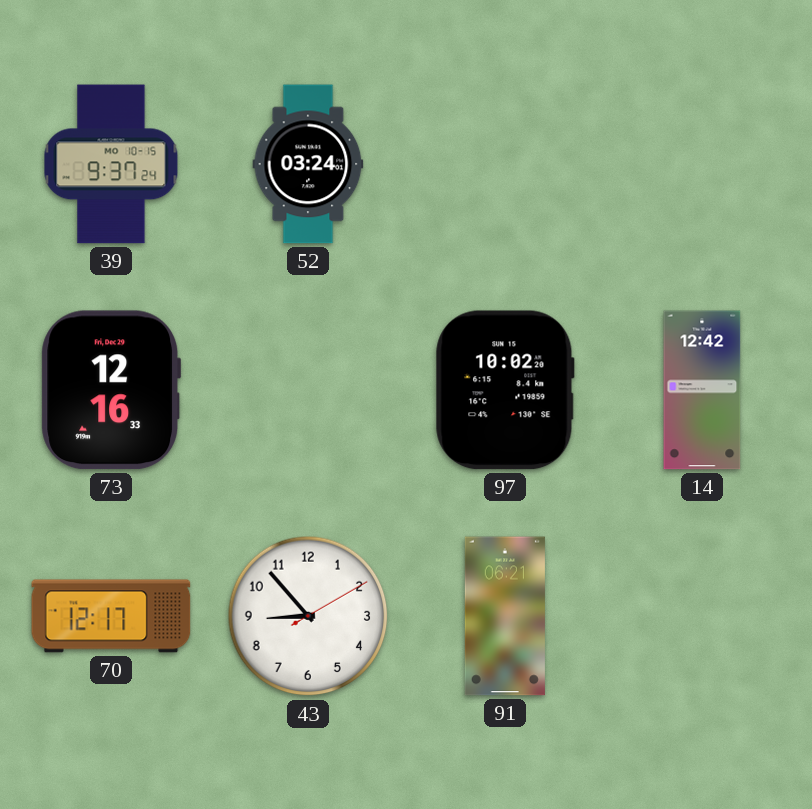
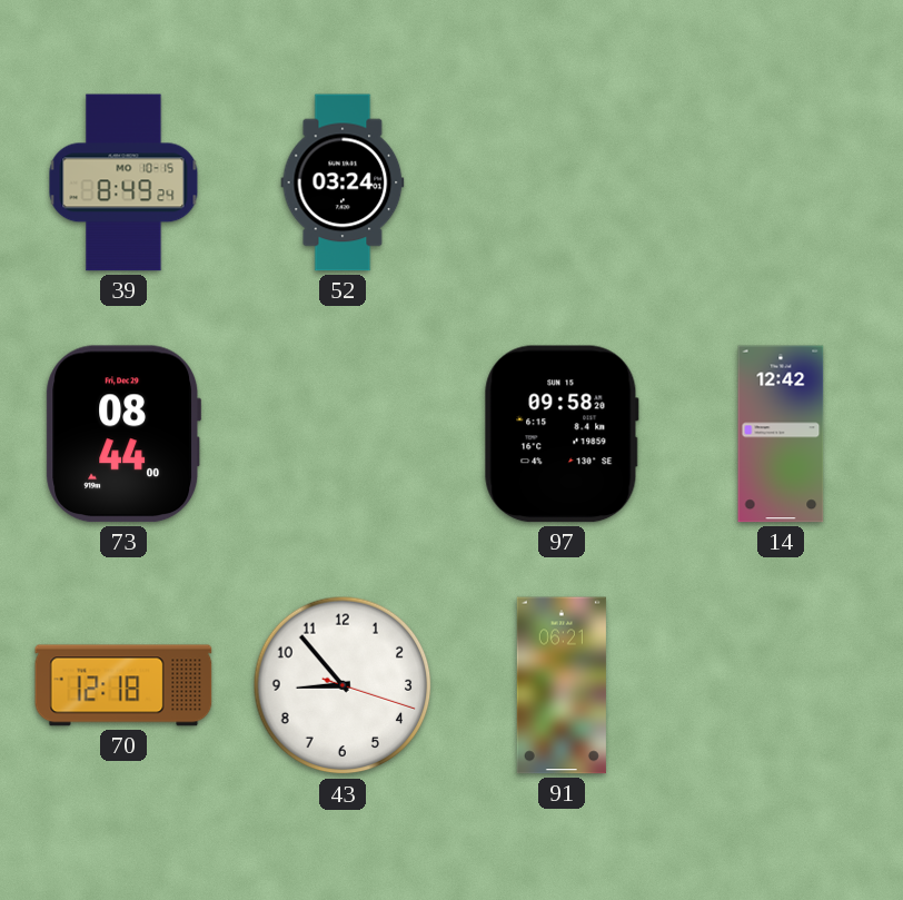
39: 9:37 -> 8:49 (123, 182)
73: 12:16 -> 08:44 (123, 434)
97: 10:02 -> 09:58 (562, 434)
70: 12:17 -> 12:18 (123, 685)
43: 8:53:10 -> 8:53:18 (343, 685)
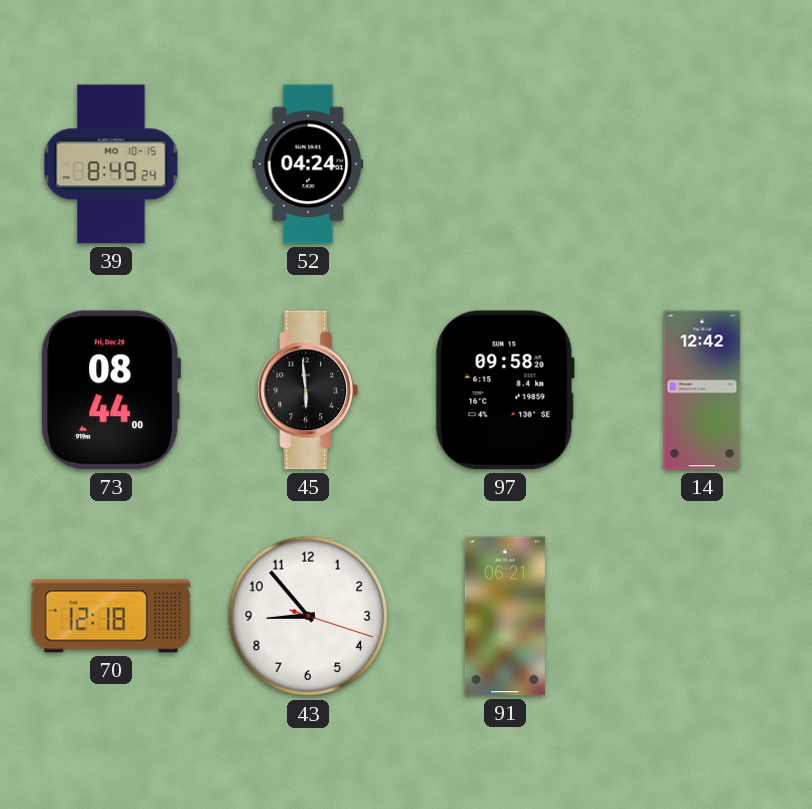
52: 03:24 -> 04:24 (308, 164)
45: none -> 5:59 (308, 390)
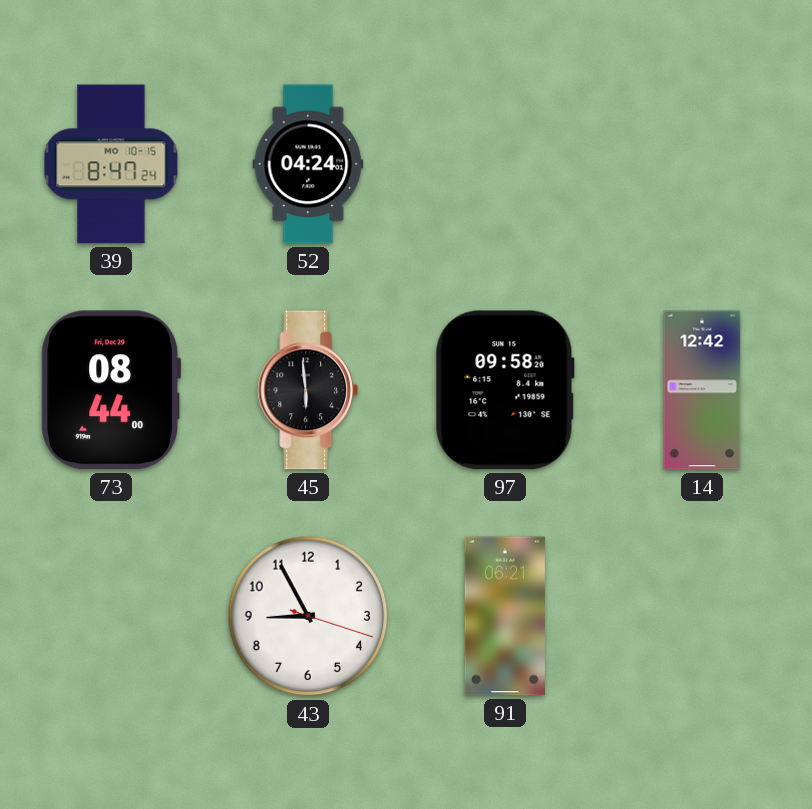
39: 8:49 -> 8:47 (111, 164)
70: 12:18 -> none (111, 616)
43: 8:53 -> 8:55 (308, 616)
